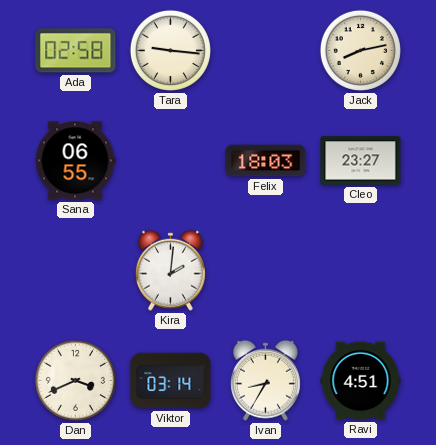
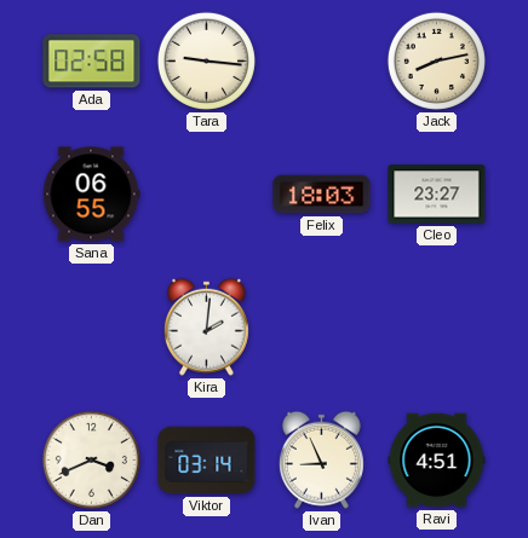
Ivan: 8:35 -> 8:56 (321, 459)
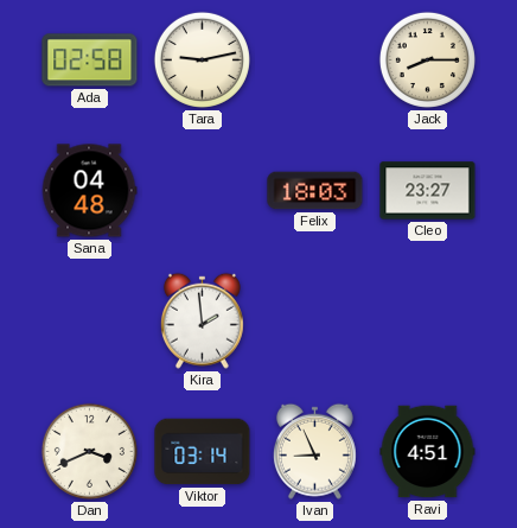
Tara: 9:16 -> 9:13 (202, 59)
Jack: 8:13 -> 8:15 (427, 59)
Sana: 06:55 -> 04:48 (89, 191)
Kira: 2:01 -> 1:59 (202, 320)
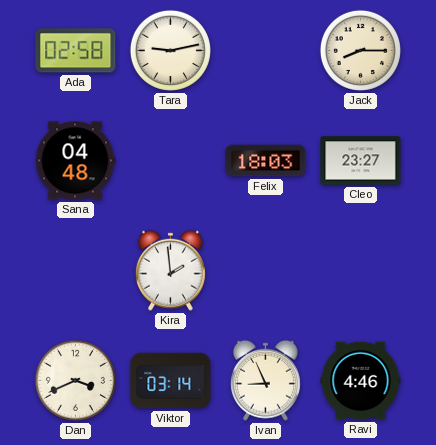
Ravi: 4:51 -> 4:46 (361, 381)
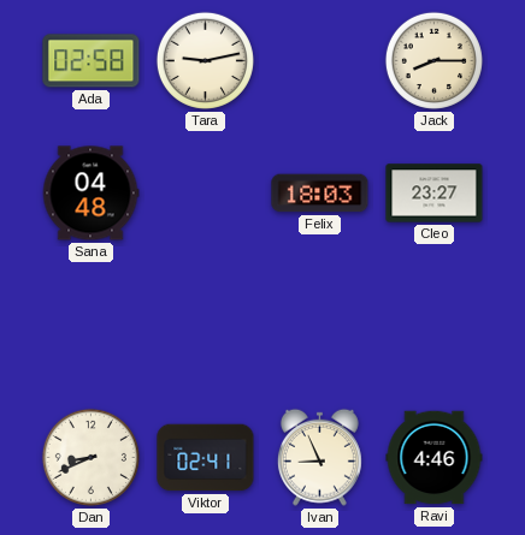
Kira: 1:59 -> none (170, 270)
Dan: 3:41 -> 8:41 (90, 457)
Viktor: 03:14 -> 02:41 (206, 458)
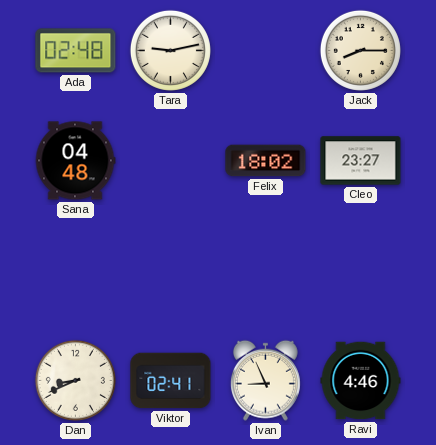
Ada: 02:58 -> 02:48 (76, 51)
Felix: 18:03 -> 18:02 (266, 161)
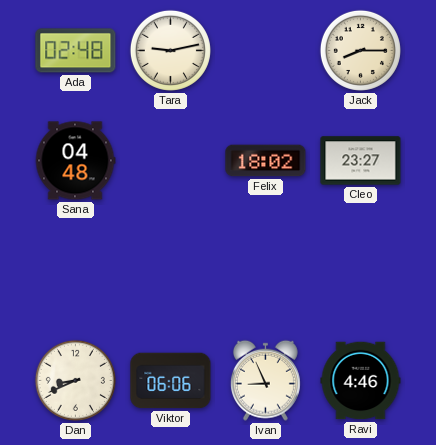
Viktor: 02:41 -> 06:06 (171, 381)
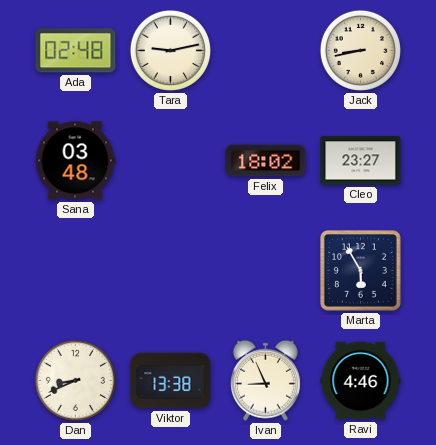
Jack: 8:15 -> 8:43 (360, 50)
Sana: 04:48 -> 03:48 (75, 161)
Marta: none -> 5:55 (360, 270)
Viktor: 06:06 -> 13:38 (171, 381)
